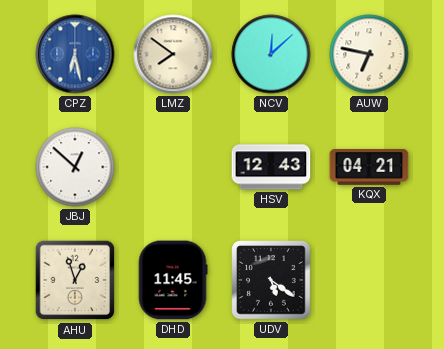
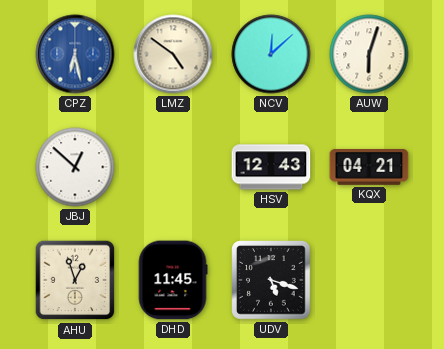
LMZ: 7:51 -> 4:51 (173, 54)
AUW: 6:47 -> 6:03 (369, 54)
UDV: 5:21 -> 5:18 (271, 280)
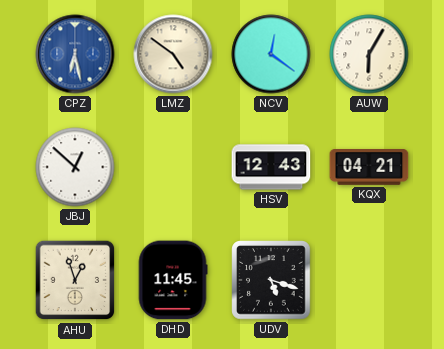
NCV: 12:08 -> 12:21 (271, 54)
AUW: 6:03 -> 6:05 (369, 54)
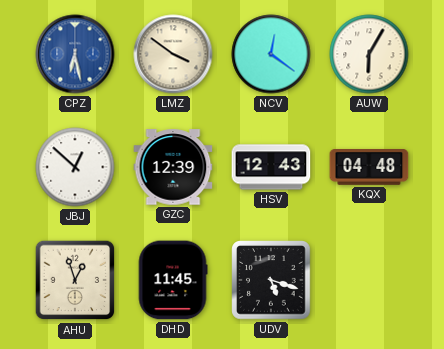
LMZ: 4:51 -> 3:51 (173, 54)
GZC: none -> 12:39 (173, 167)
KQX: 04:21 -> 04:48 (369, 168)
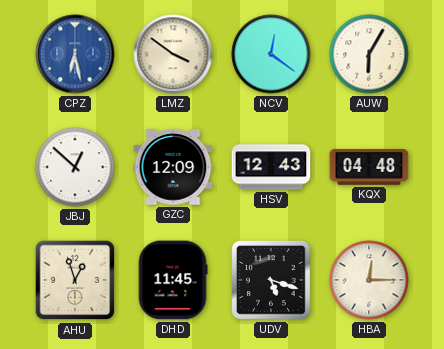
GZC: 12:39 -> 12:09 (173, 167)
HBA: none -> 12:15 (369, 280)
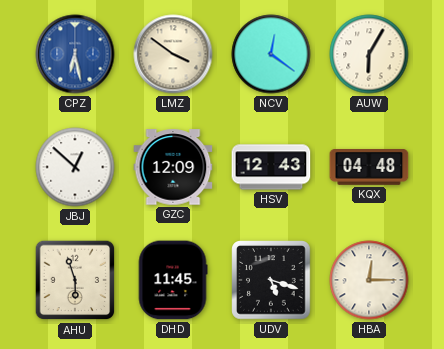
AHU: 12:57 -> 5:57 (75, 280)
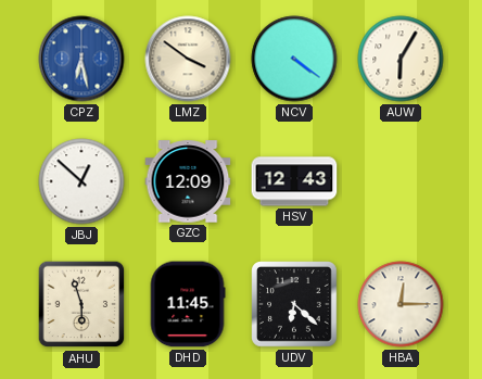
NCV: 12:21 -> 4:21 (294, 59)
KQX: 04:48 -> none (369, 168)
UDV: 5:18 -> 6:22 (294, 304)
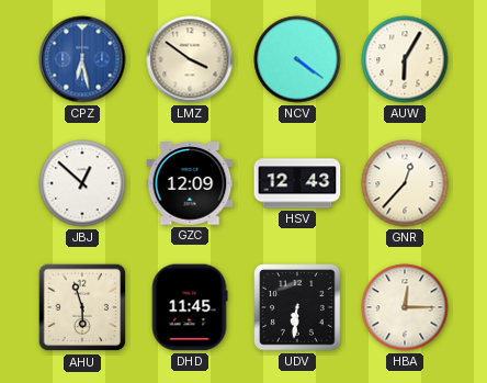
GNR: none -> 12:37 (405, 183)
UDV: 6:22 -> 6:31 (297, 307)
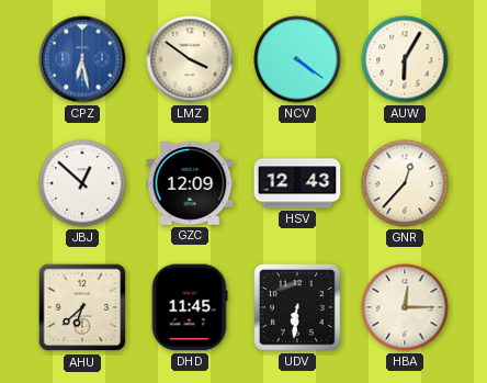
AHU: 5:57 -> 6:38 (82, 307)
